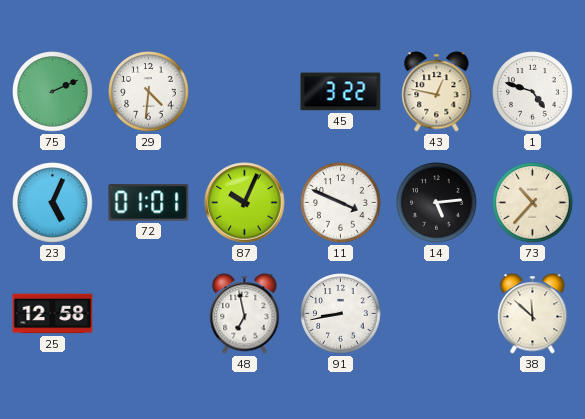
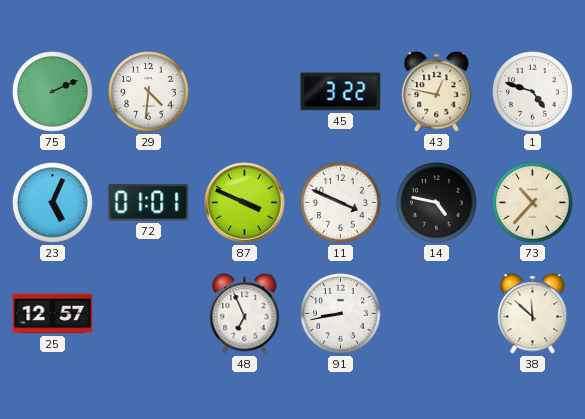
87: 10:04 -> 3:49 (245, 203)
14: 5:14 -> 4:47 (437, 203)
25: 12:58 -> 12:57 (53, 314)
48: 6:58 -> 6:56 (245, 314)
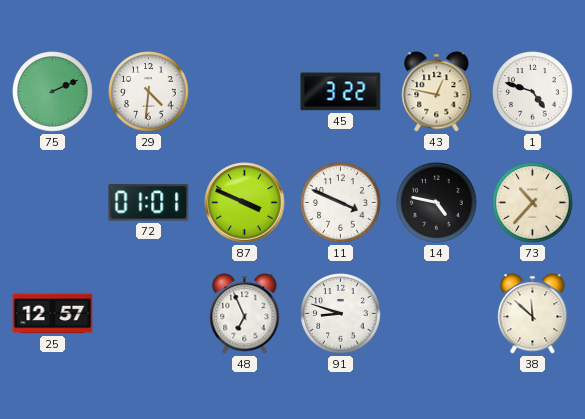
23: 5:04 -> none (53, 203)
91: 8:43 -> 8:48 (341, 314)
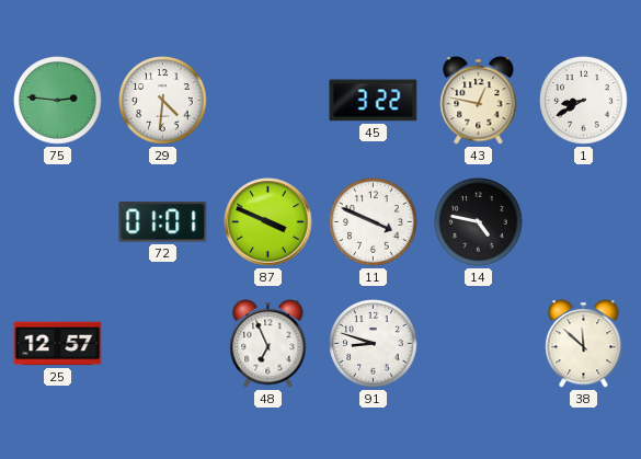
75: 2:11 -> 2:46 (58, 101)
1: 4:48 -> 8:40 (584, 101)
73: 10:37 -> none (533, 203)
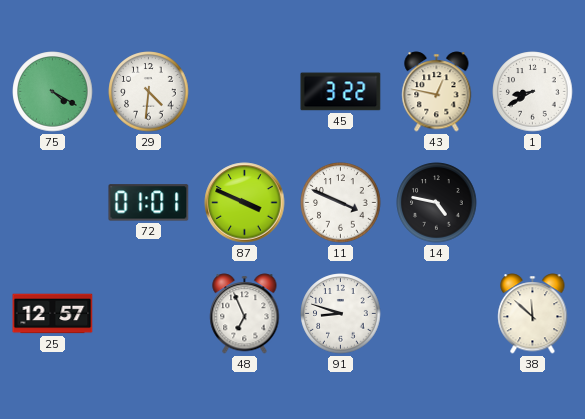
75: 2:46 -> 4:20 (53, 92)
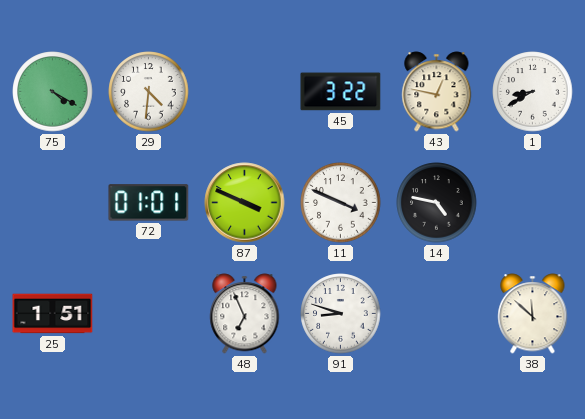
25: 12:57 -> 1:51 (53, 314)
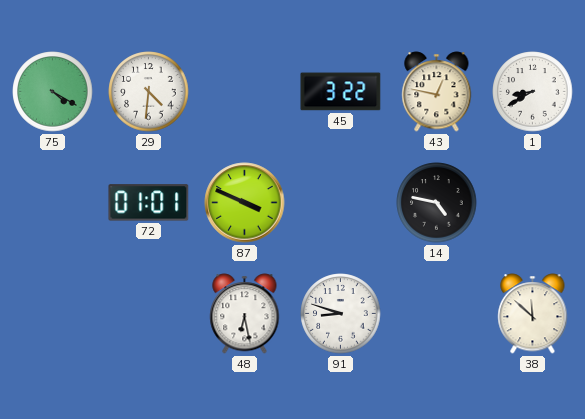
11: 3:49 -> none (341, 203)
25: 1:51 -> none (53, 314)
48: 6:56 -> 6:28 (245, 314)
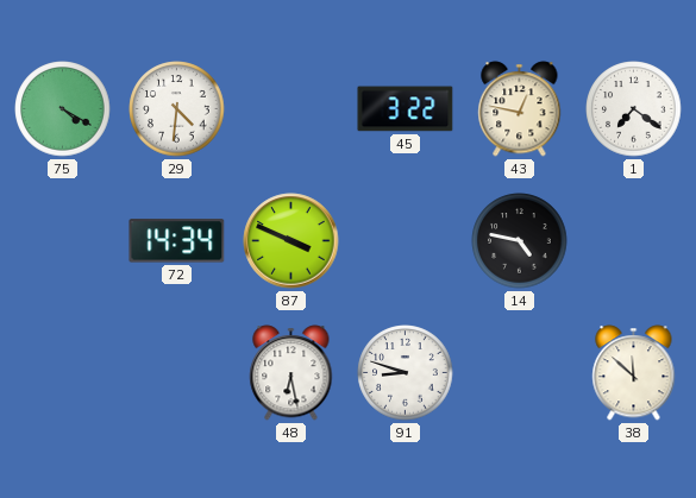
1: 8:40 -> 7:21 (634, 109)
72: 01:01 -> 14:34 (177, 241)
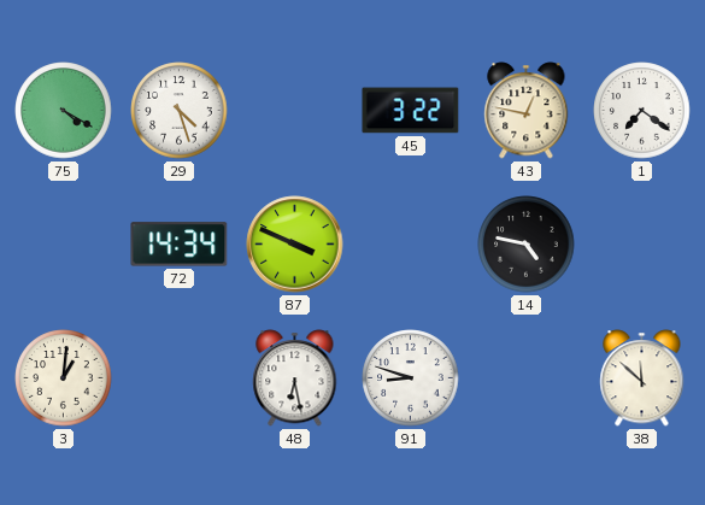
29: 4:31 -> 4:27 (180, 111)
3: none -> 1:01 (64, 378)
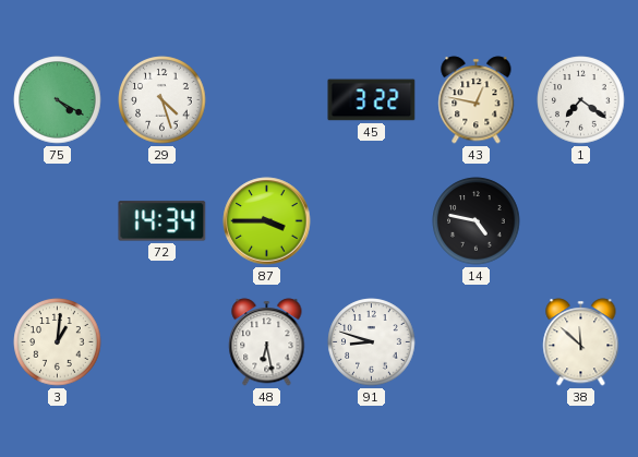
87: 3:49 -> 3:45 (267, 221)
